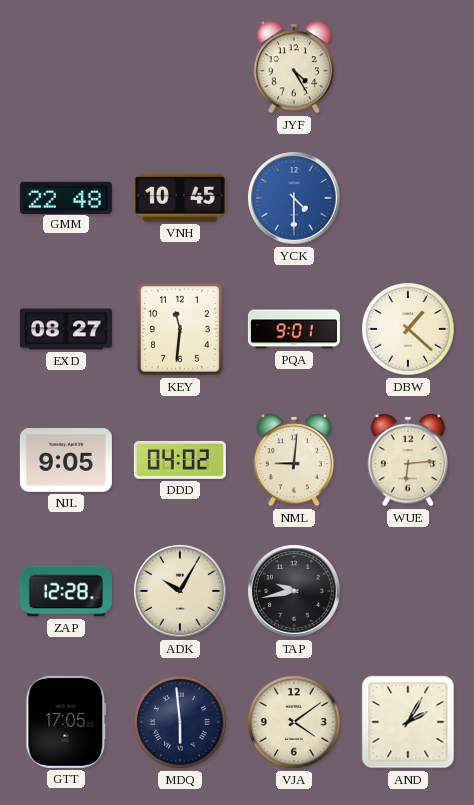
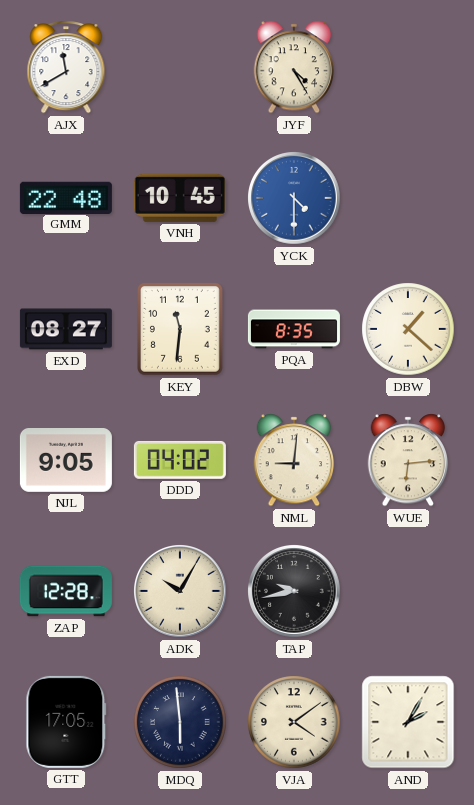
AJX: none -> 11:40 (66, 67)
PQA: 9:01 -> 8:35 (294, 329)
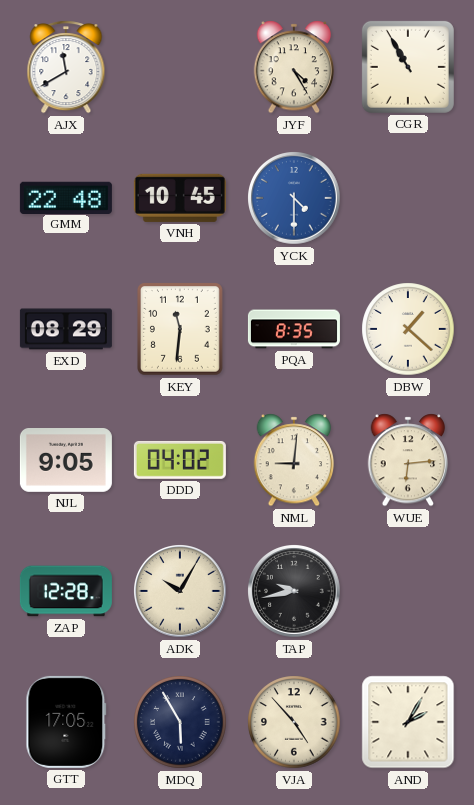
CGR: none -> 10:55 (408, 67)
EXD: 08:27 -> 08:29 (66, 329)
MDQ: 5:59 -> 5:55 (180, 722)
VJA: 4:09 -> 4:53 (294, 722)
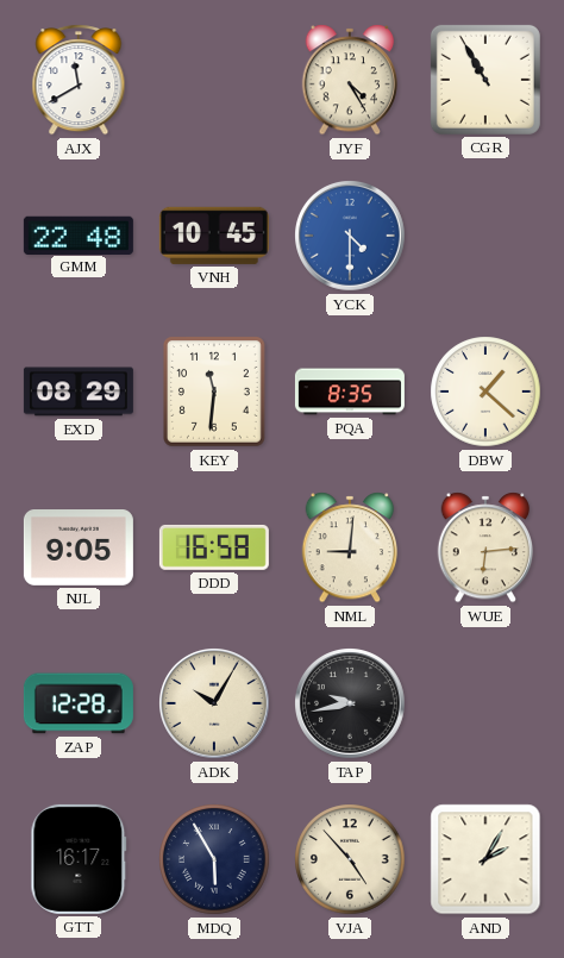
DDD: 04:02 -> 16:58 (214, 547)
GTT: 17:05 -> 16:17 (79, 859)
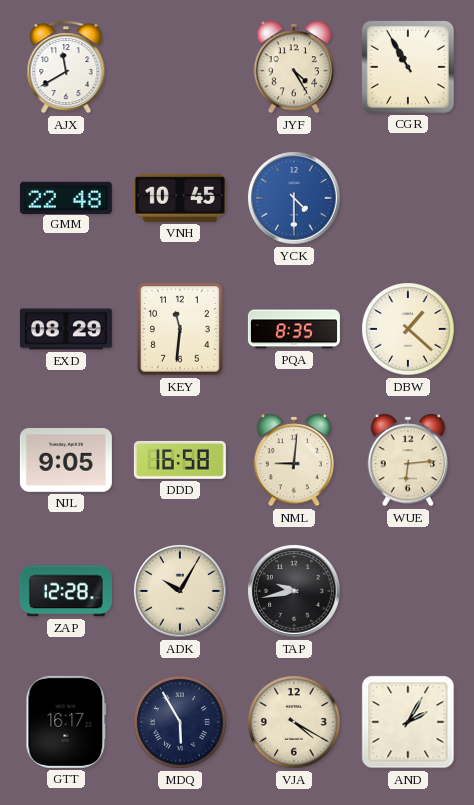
VJA: 4:53 -> 4:20 (294, 722)
